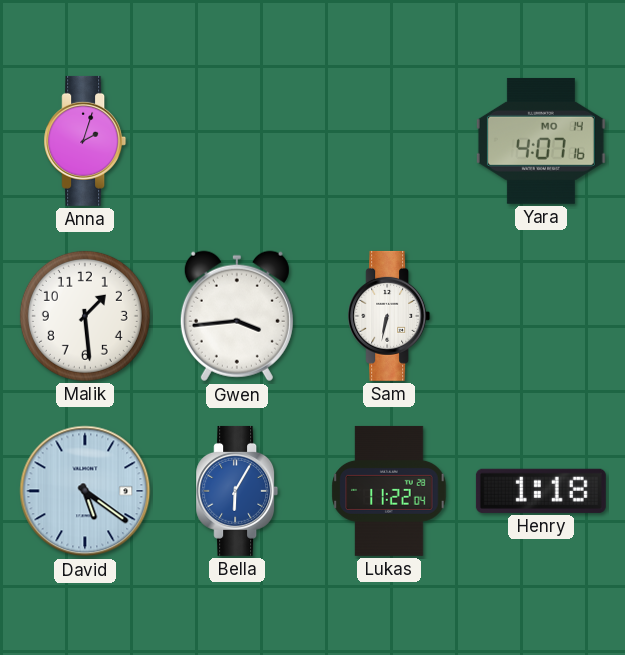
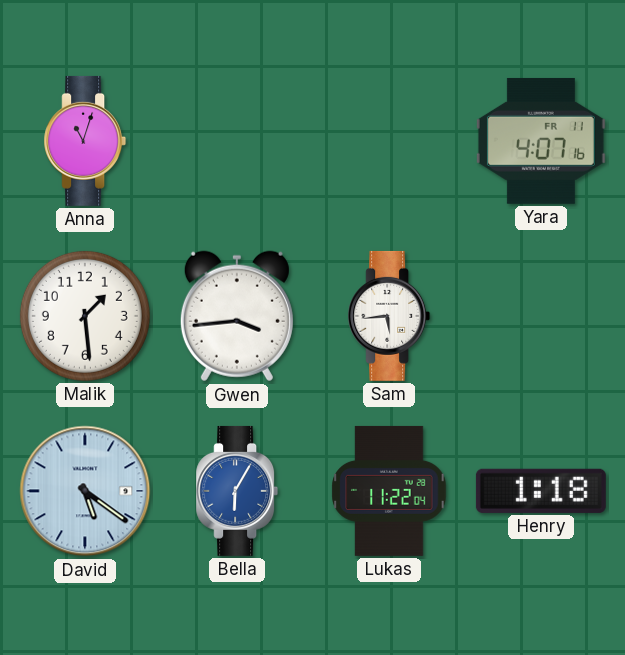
Anna: 2:03 -> 11:03 (85, 141)
Yara date: MO 14 -> FR 11 (541, 141)
Sam: 6:32 -> 5:44 (389, 316)
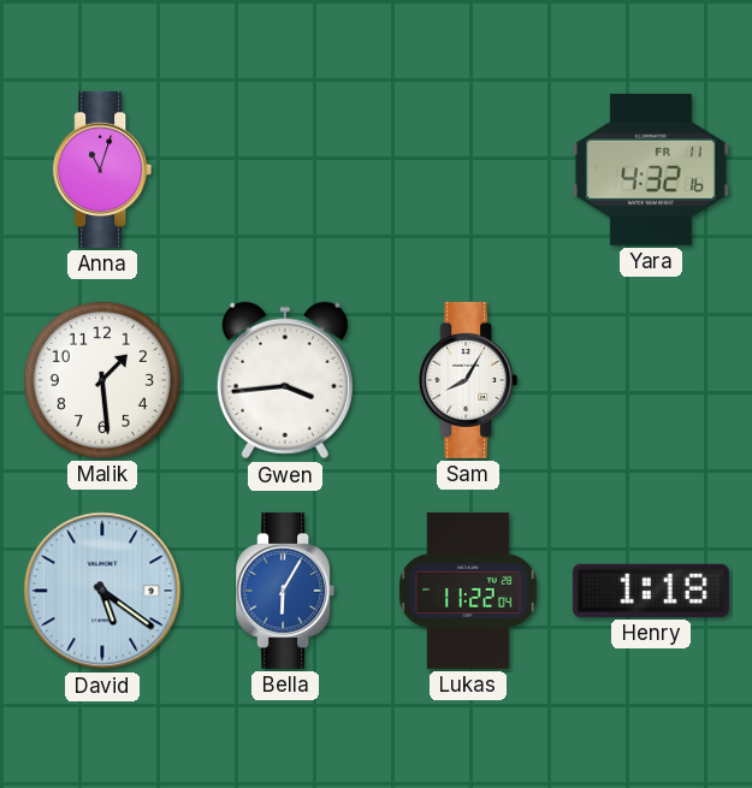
Yara: 4:07 -> 4:32 (651, 170)
Sam: 5:44 -> 8:05 (468, 380)
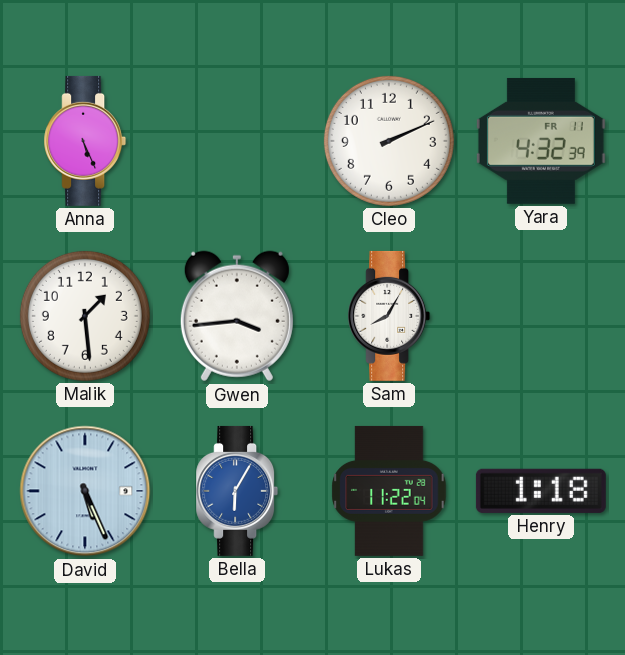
Anna: 11:03 -> 5:26 (85, 141)
Cleo: none -> 2:11 (389, 141)
Yara: 4:32:16 -> 4:32:39 (541, 141)
David: 5:21 -> 5:26 (85, 491)
